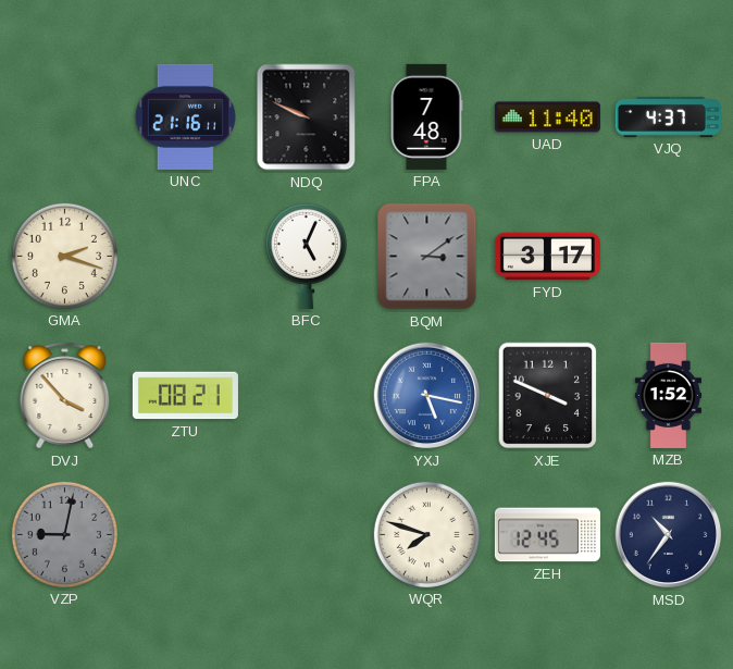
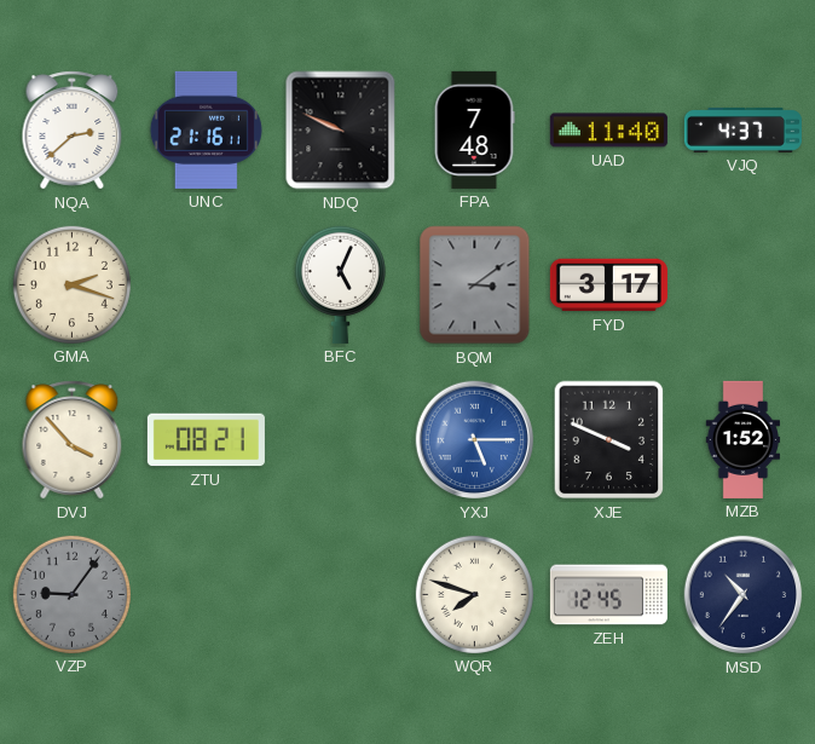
NQA: none -> 2:38 (73, 131)
YXJ: 5:17 -> 5:15 (475, 440)
VZP: 9:02 -> 9:06 (71, 594)
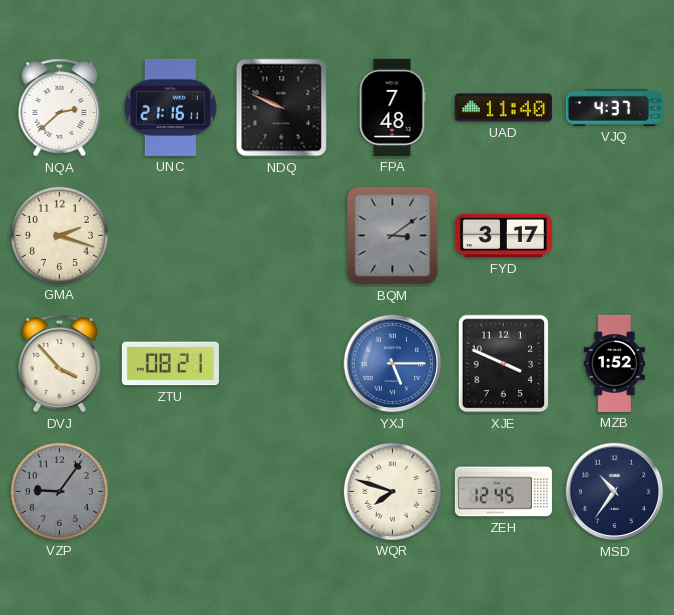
BFC: 5:04 -> none (340, 284)
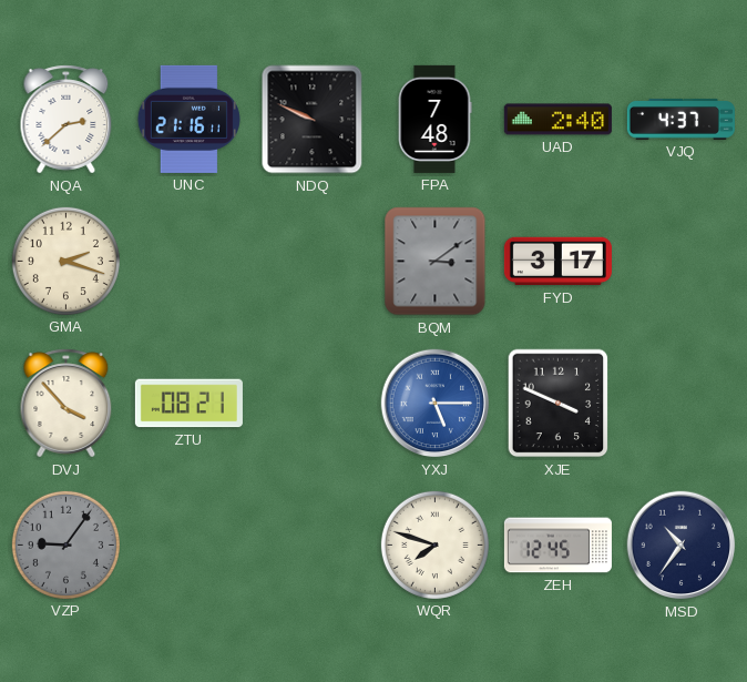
UAD: 11:40 -> 2:40 (557, 120)
MZB: 1:52 -> none (614, 363)
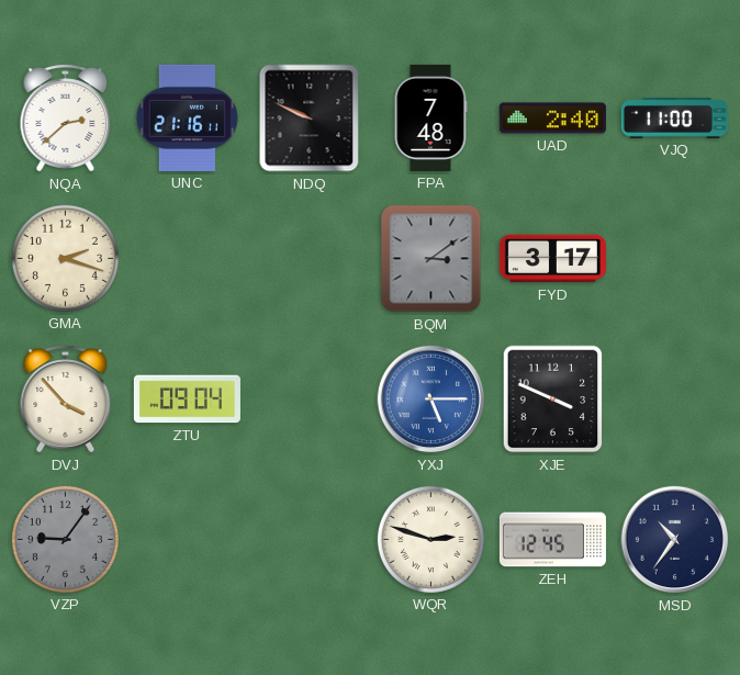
VJQ: 4:37 -> 11:00 (674, 117)
ZTU: 08:21 -> 09:04 (187, 400)
WQR: 7:48 -> 2:48 (430, 539)
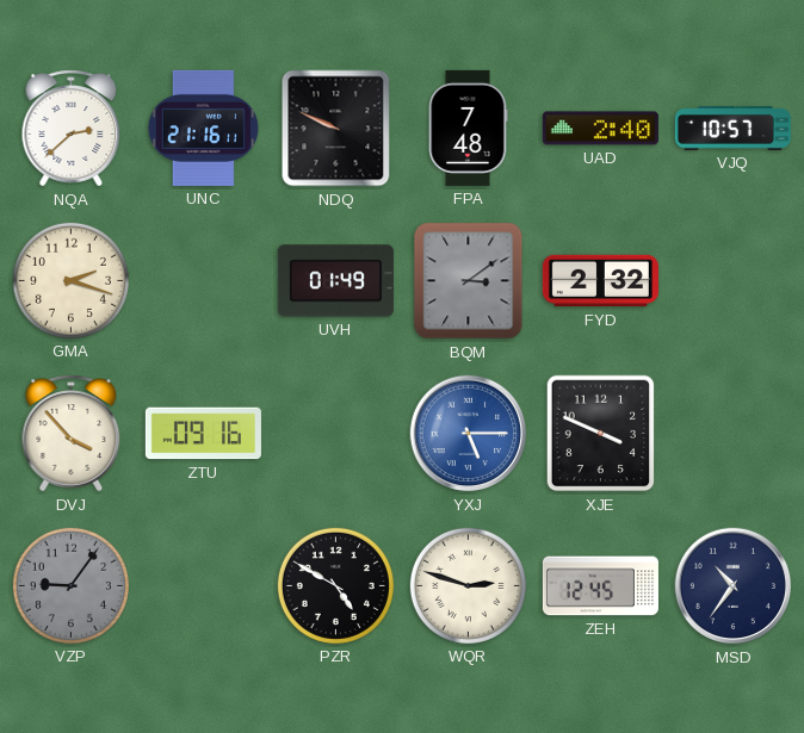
VJQ: 11:00 -> 10:57 (732, 128)
UVH: none -> 01:49 (335, 281)
FYD: 3:17 -> 2:32 (600, 281)
ZTU: 09:04 -> 09:16 (203, 434)
PZR: none -> 4:50 (335, 585)
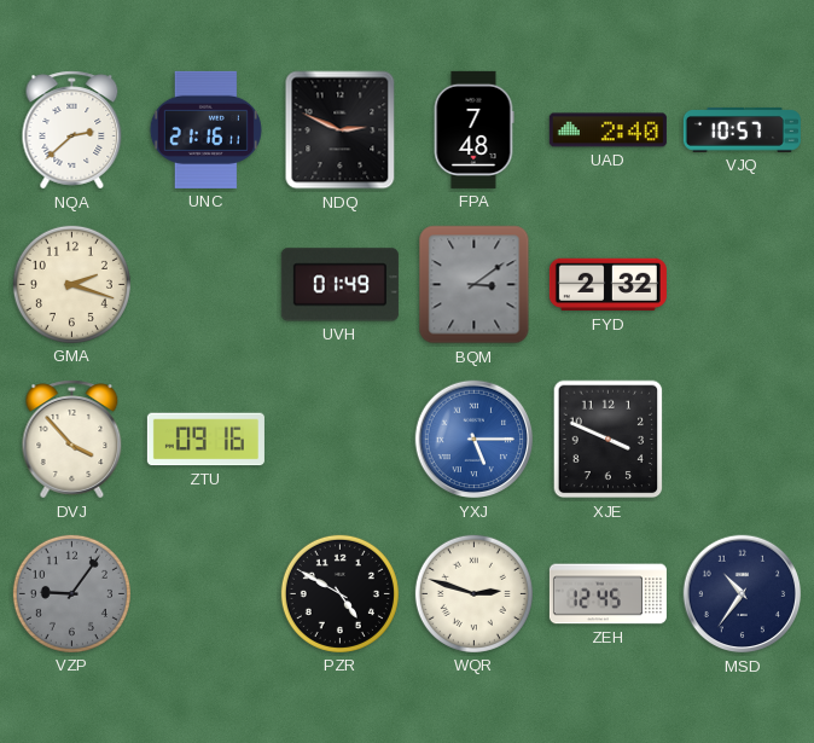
NDQ: 9:49 -> 2:49 (341, 130)
